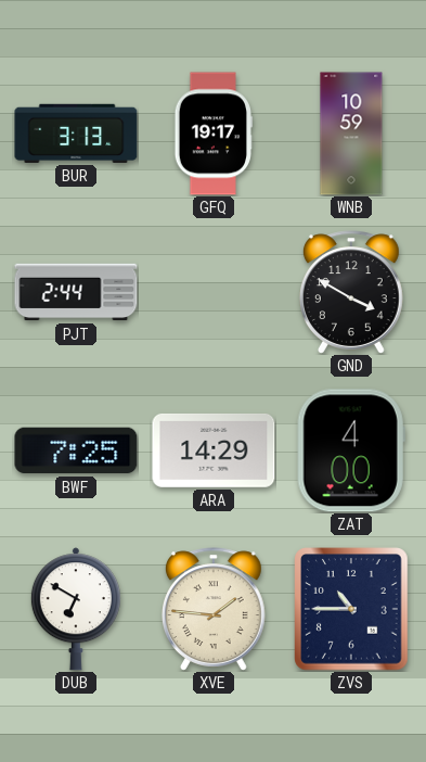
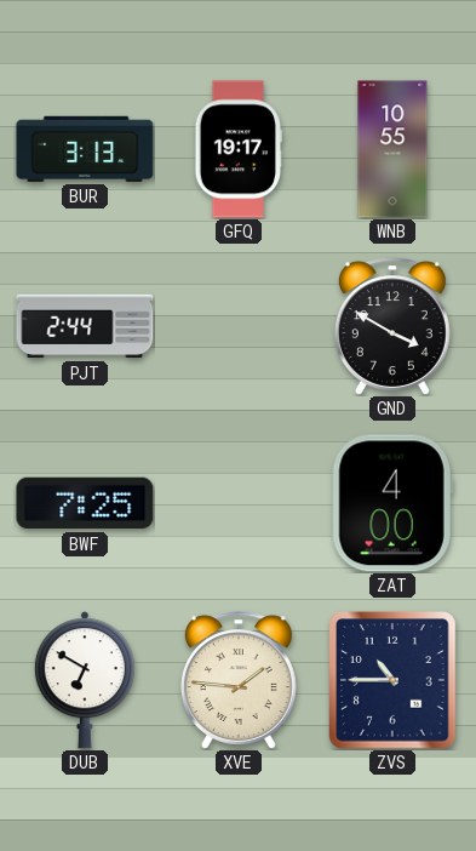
WNB: 10:59 -> 10:55 (392, 149)
ARA: 14:29 -> none (214, 450)
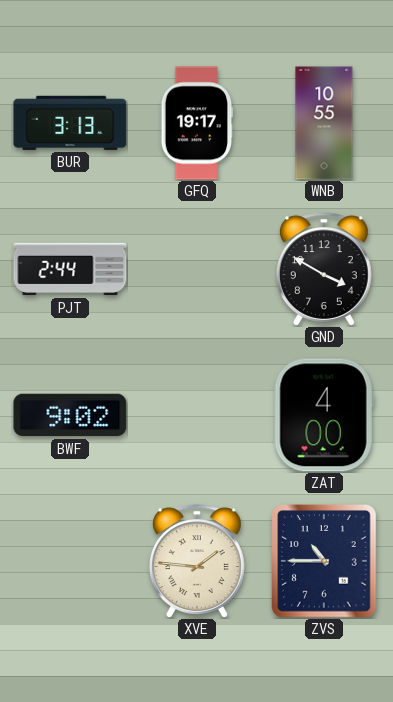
BWF: 7:25 -> 9:02 (70, 415)
DUB: 6:50 -> none (85, 680)
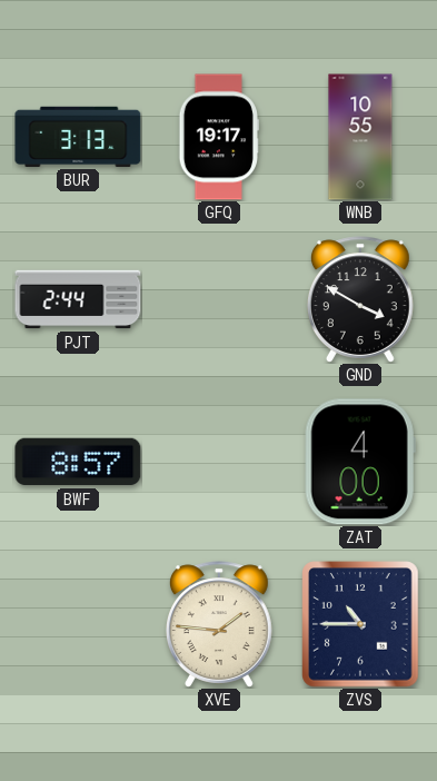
BWF: 9:02 -> 8:57 (78, 462)
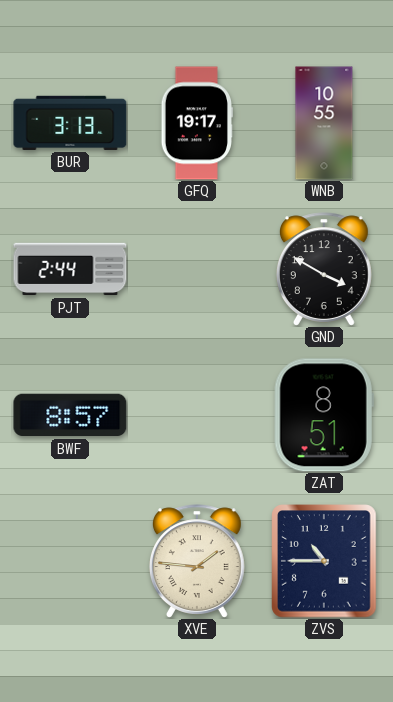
ZAT: 4:00 -> 8:51 (324, 415)
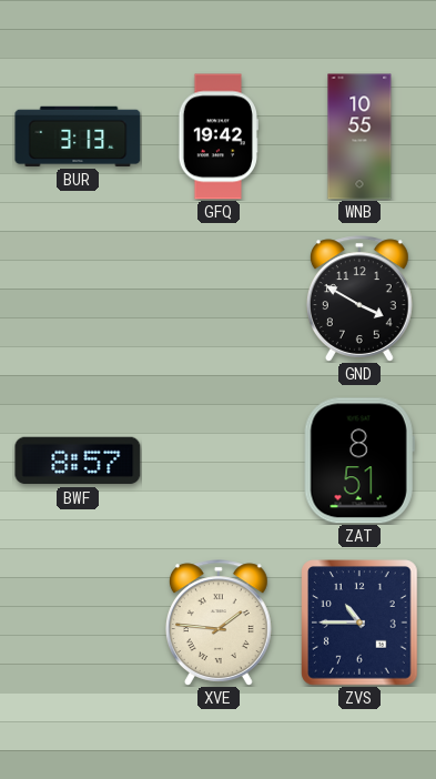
GFQ: 19:17 -> 19:42 (219, 136)
PJT: 2:44 -> none (70, 269)
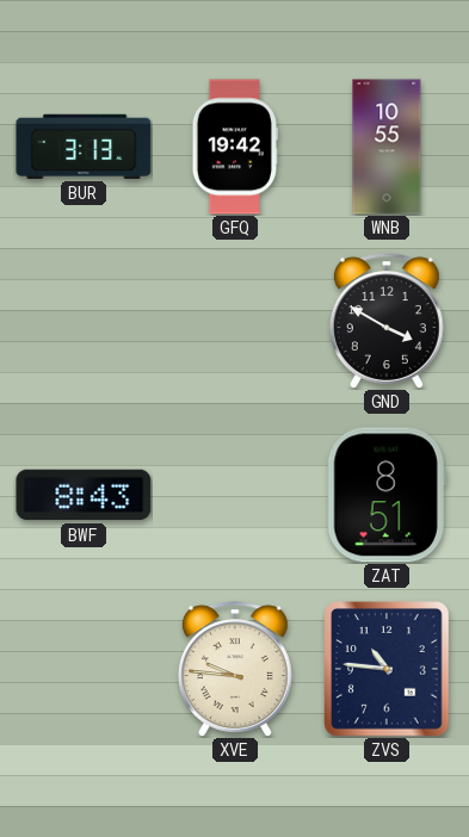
BWF: 8:57 -> 8:43 (84, 495)
XVE: 1:46 -> 9:46 (235, 669)
ZVS: 10:45 -> 10:46 (387, 669)
